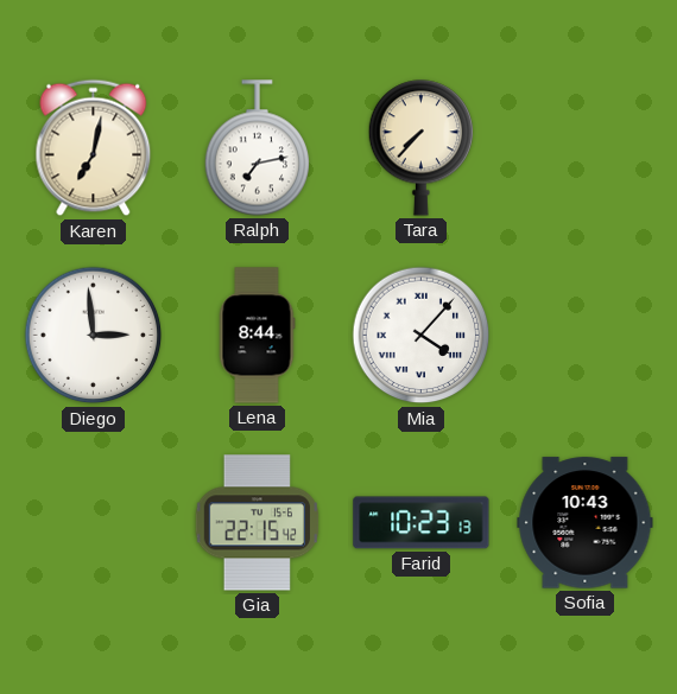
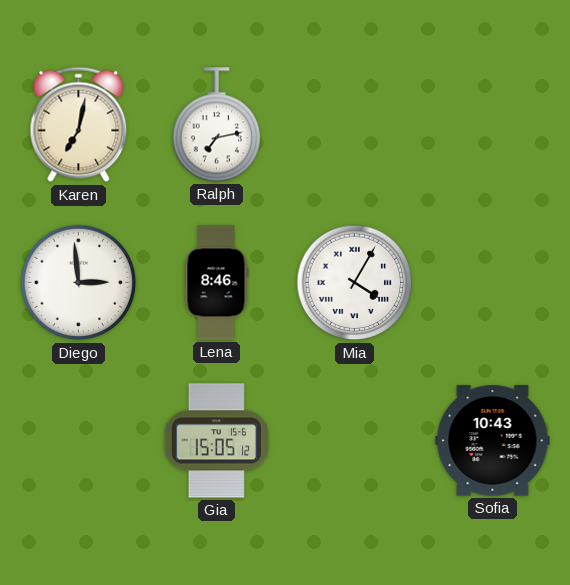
Tara: 7:37 -> none (422, 148)
Lena: 8:44 -> 8:46 (216, 283)
Mia: 4:07 -> 4:05 (355, 283)
Gia: 22:15 -> 15:05 (216, 441)
Farid: 10:23 -> none (422, 523)
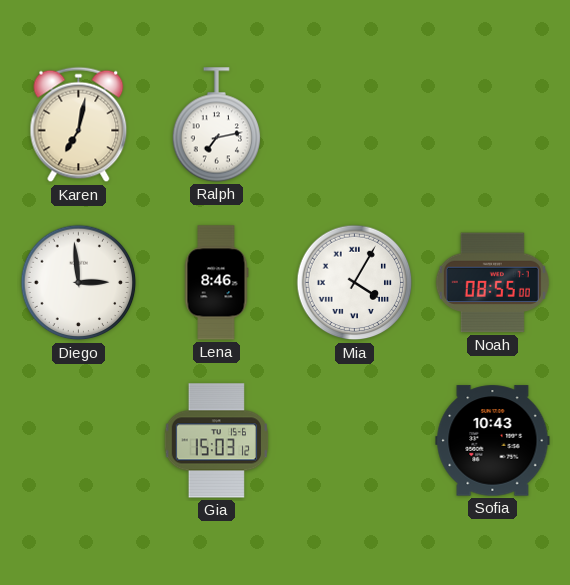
Noah: none -> 08:55 (492, 283)
Gia: 15:05 -> 15:03 (216, 441)
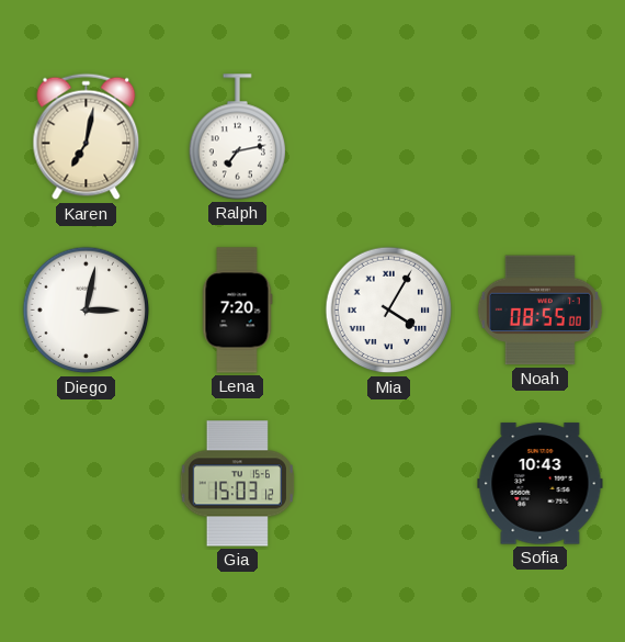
Diego: 2:59 -> 3:02 (87, 311)
Lena: 8:46 -> 7:20 (237, 311)
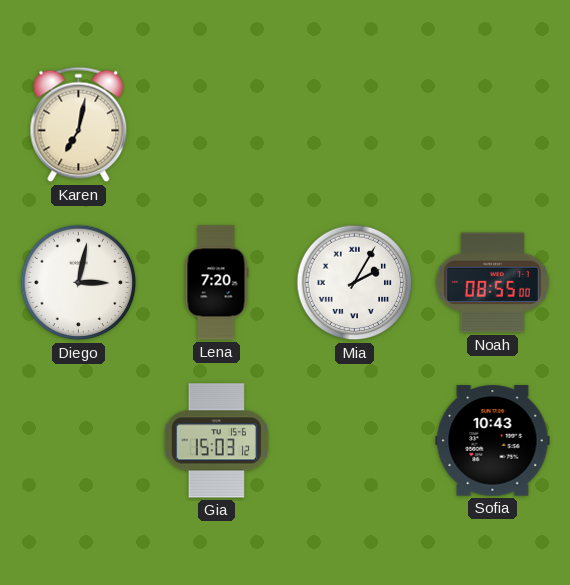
Ralph: 7:13 -> none (238, 137)
Mia: 4:05 -> 2:05 (355, 283)
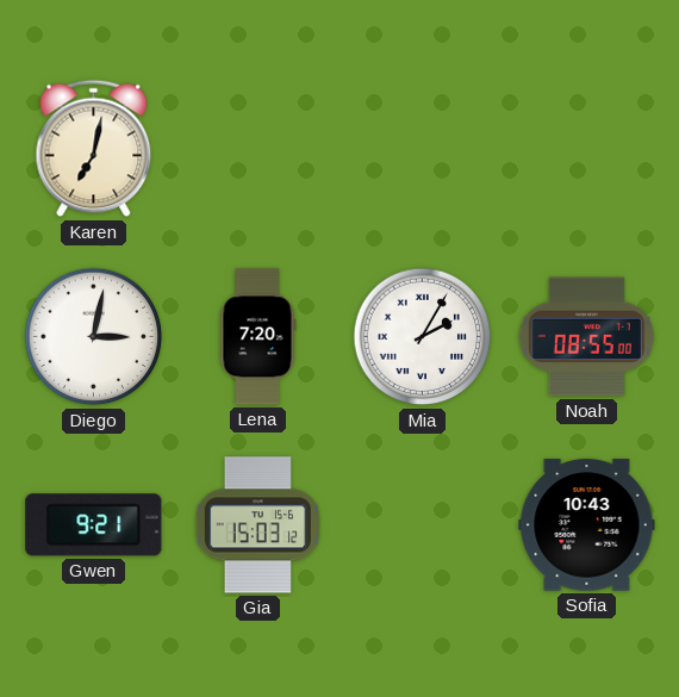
Gwen: none -> 9:21 (94, 525)
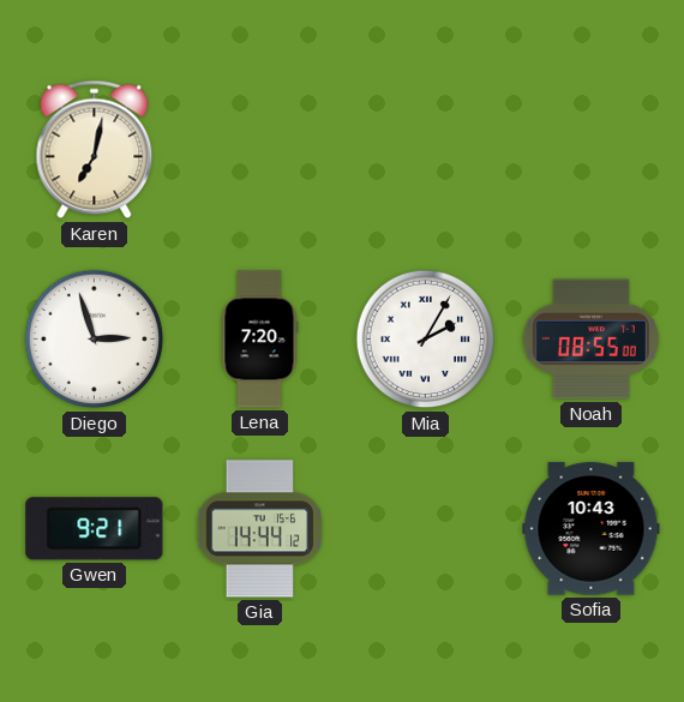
Diego: 3:02 -> 2:57 (95, 340)
Gia: 15:03 -> 14:44 (259, 529)
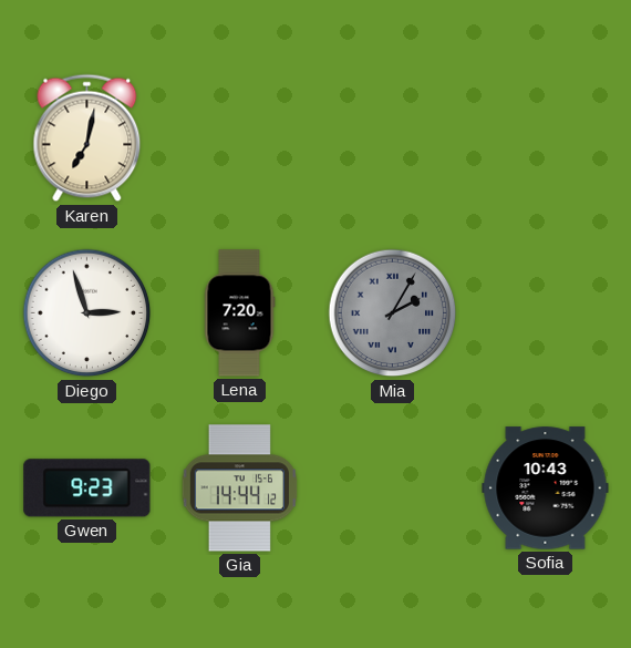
Mia dial: white -> grey (393, 313)
Noah: 08:55 -> none (590, 340)
Gwen: 9:21 -> 9:23 (87, 488)
